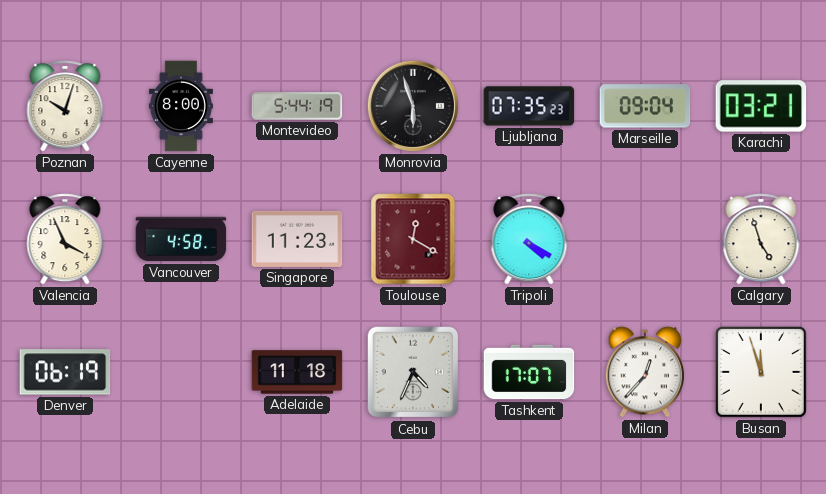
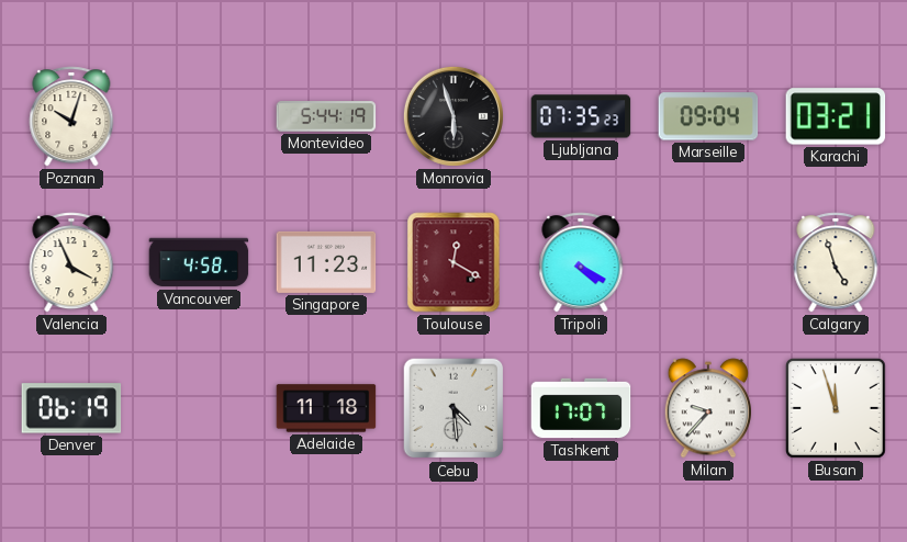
Cayenne: 8:00 -> none (181, 106)
Cebu: 4:34 -> 4:29 (453, 408)
Milan: 12:37 -> 9:37 (707, 408)
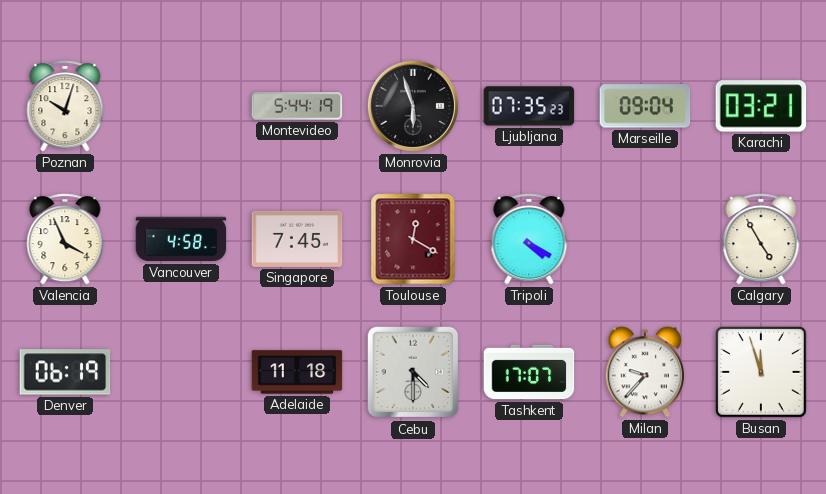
Singapore: 11:23 -> 7:45 (297, 239)
Calgary: 4:57 -> 4:55 (761, 239)
Cebu: 4:29 -> 4:30 (413, 372)
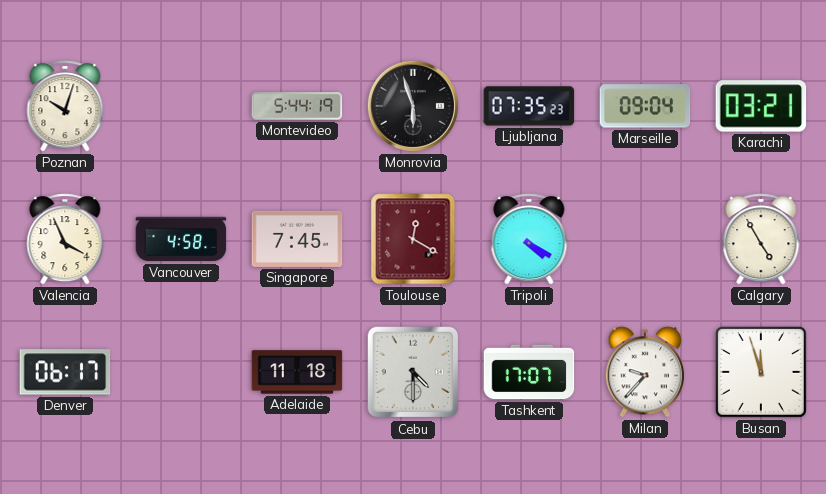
Denver: 06:19 -> 06:17 (65, 372)
